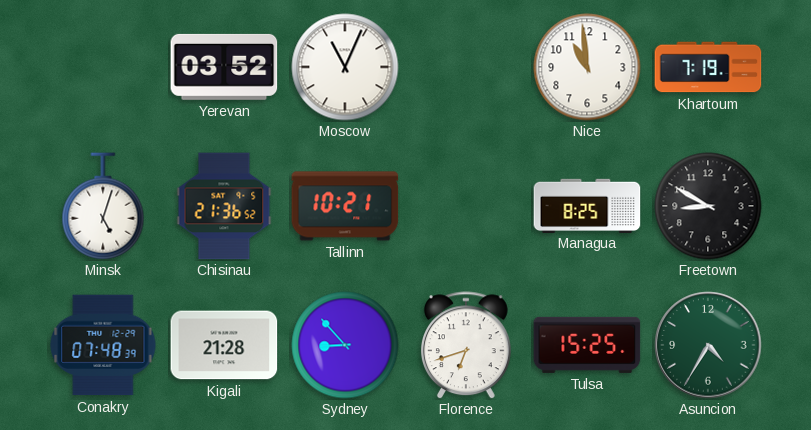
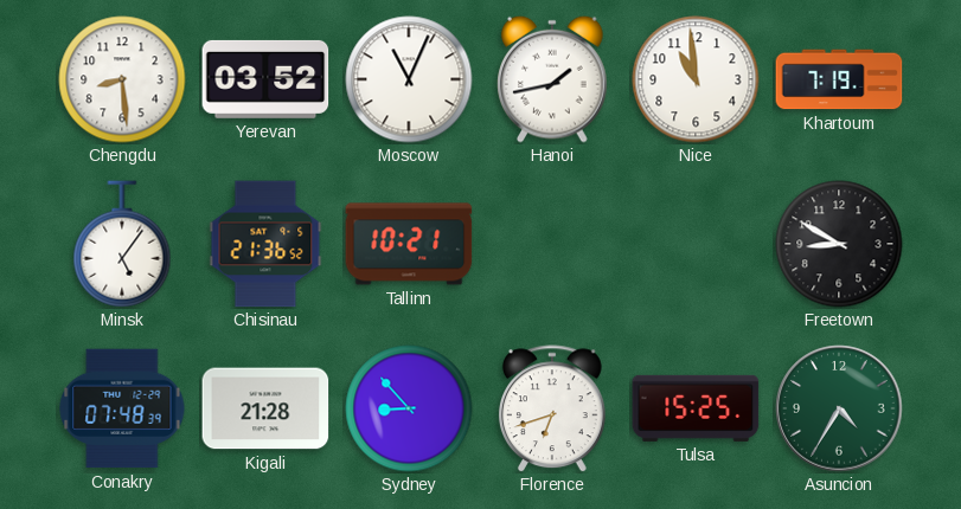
Chengdu: none -> 8:29 (122, 79)
Hanoi: none -> 1:43 (552, 79)
Minsk: 5:03 -> 5:06 (122, 244)
Managua: 8:25 -> none (587, 205)
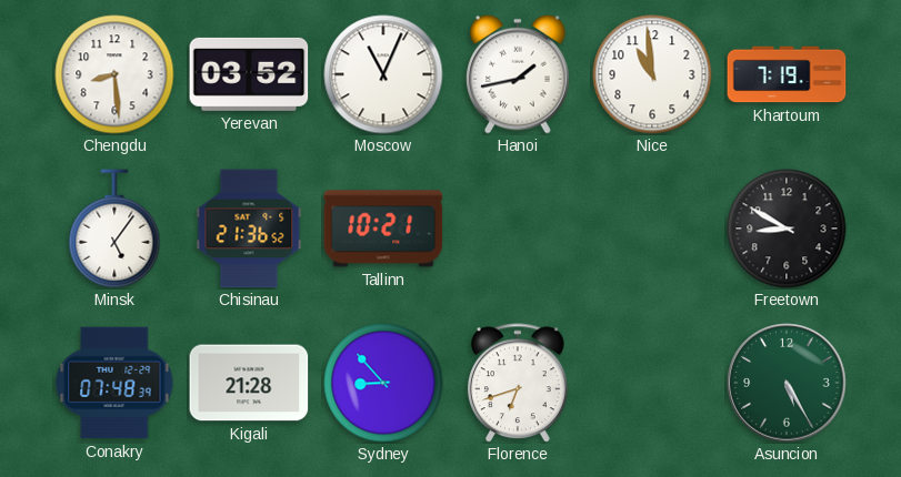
Tulsa: 15:25 -> none (696, 408)
Asuncion: 4:35 -> 5:25 (787, 383)
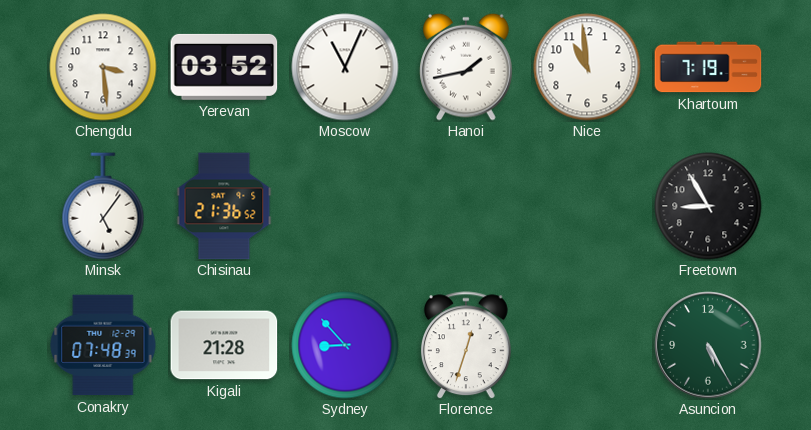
Chengdu: 8:29 -> 3:29 (103, 67)
Tallinn: 10:21 -> none (383, 229)
Freetown: 8:50 -> 8:55 (708, 206)
Florence: 6:42 -> 12:33 (466, 345)
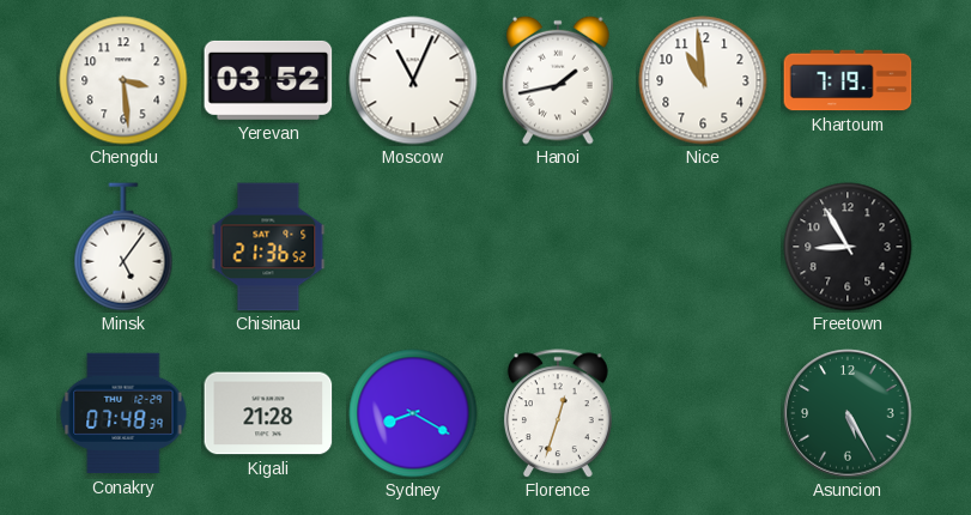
Sydney: 8:53 -> 8:20 (413, 413)
